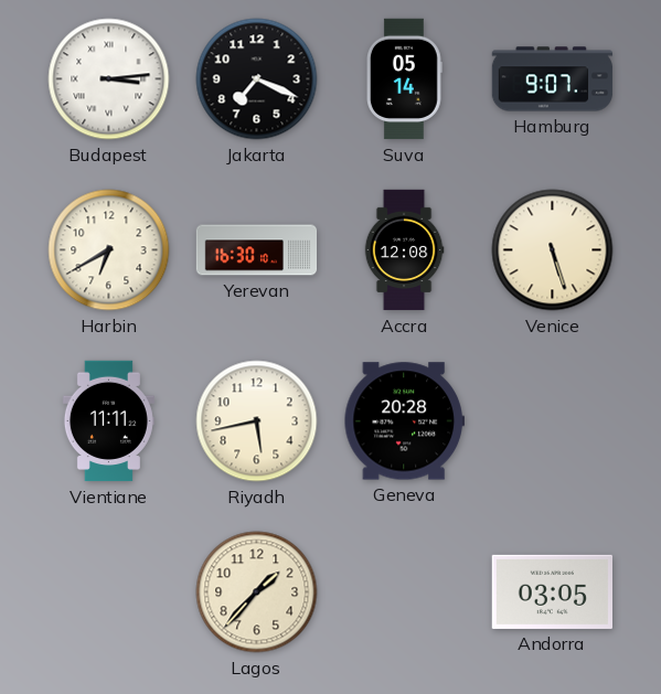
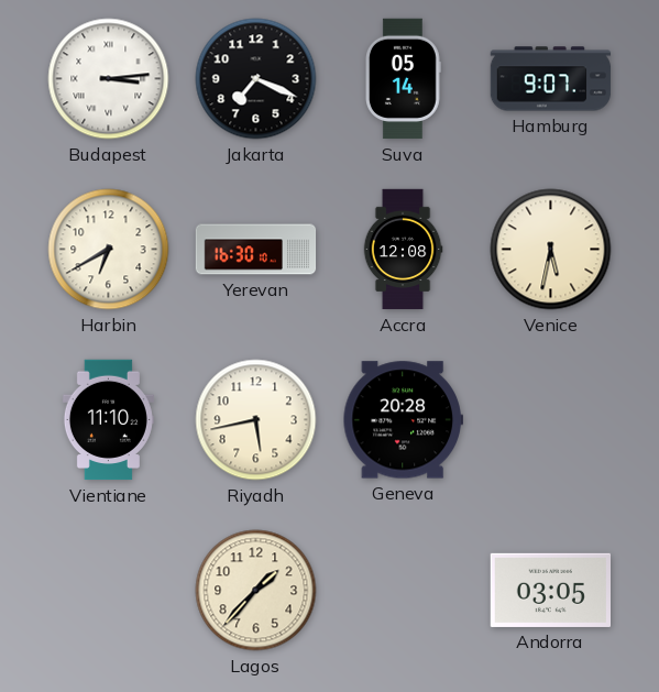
Venice: 5:27 -> 5:32 (551, 250)
Vientiane: 11:11 -> 11:10 (108, 420)
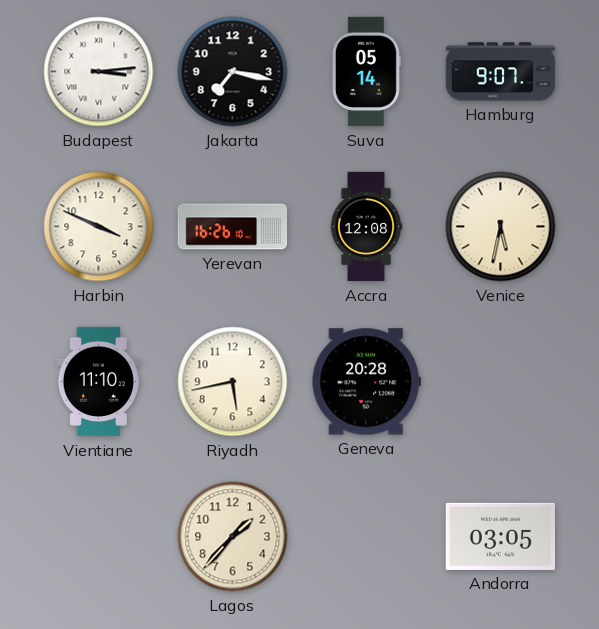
Jakarta: 7:19 -> 7:17 (233, 72)
Harbin: 6:40 -> 3:49 (99, 227)
Yerevan: 16:30 -> 16:26 (233, 227)
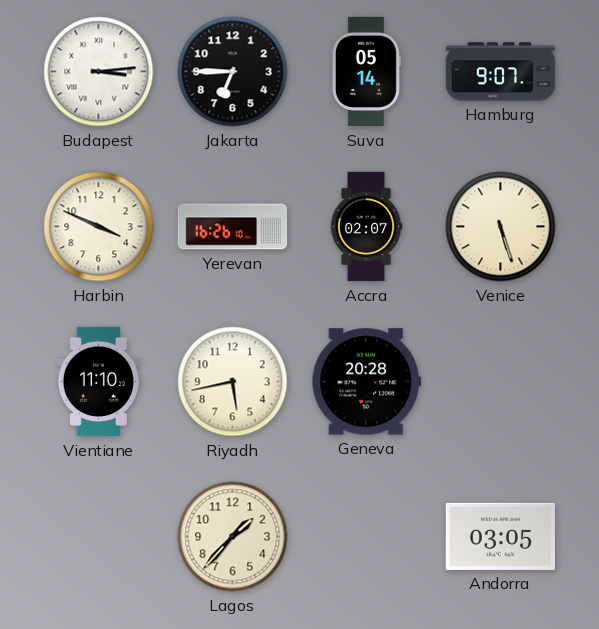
Jakarta: 7:17 -> 6:45 (233, 72)
Accra: 12:08 -> 02:07 (366, 227)
Venice: 5:32 -> 5:27 (501, 227)
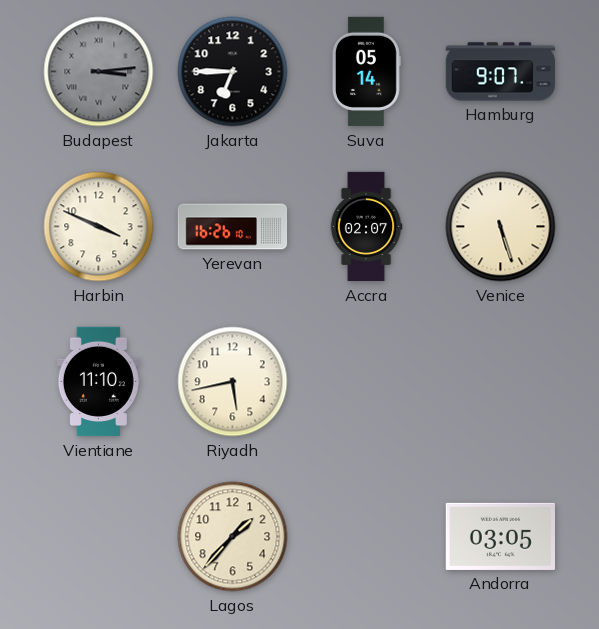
Budapest dial: white -> grey (99, 72)
Geneva: 20:28 -> none (366, 382)
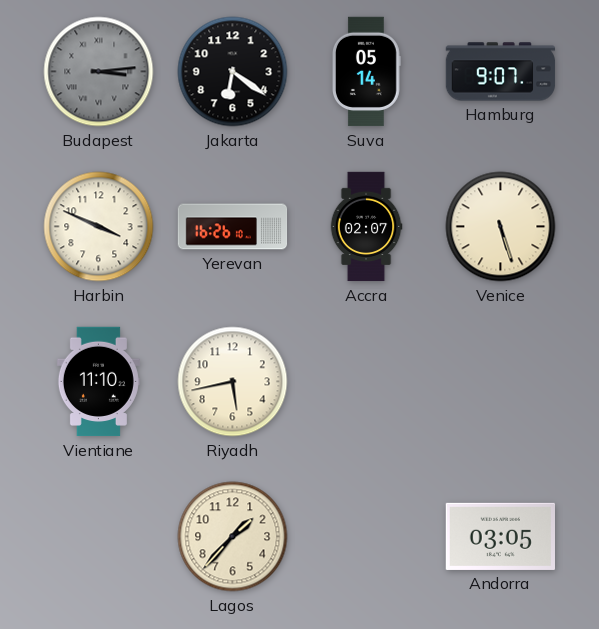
Jakarta: 6:45 -> 6:21 (233, 72)
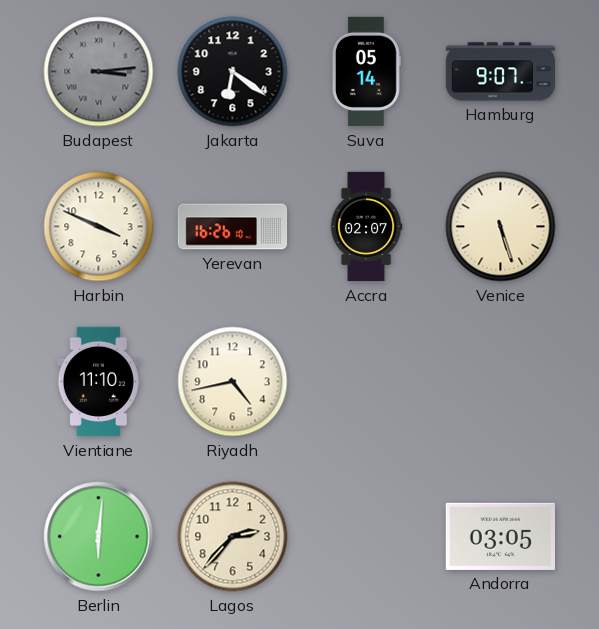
Riyadh: 5:43 -> 4:43 (233, 382)
Berlin: none -> 6:01 (99, 537)
Lagos: 1:37 -> 2:37 (233, 537)
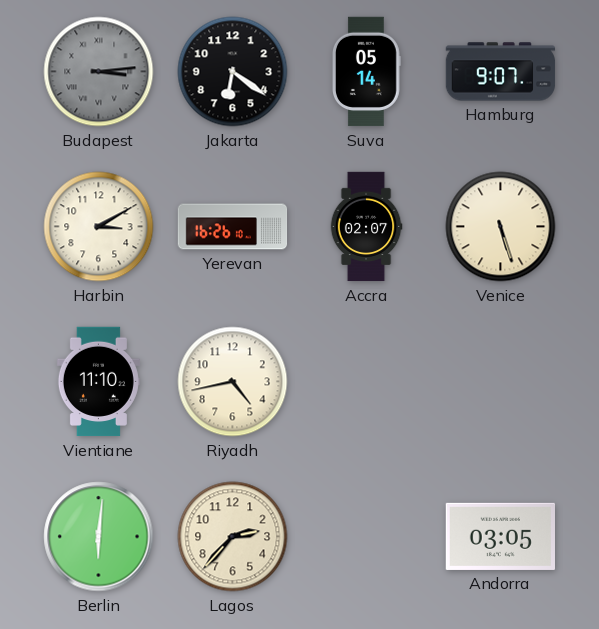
Harbin: 3:49 -> 3:10 (99, 227)
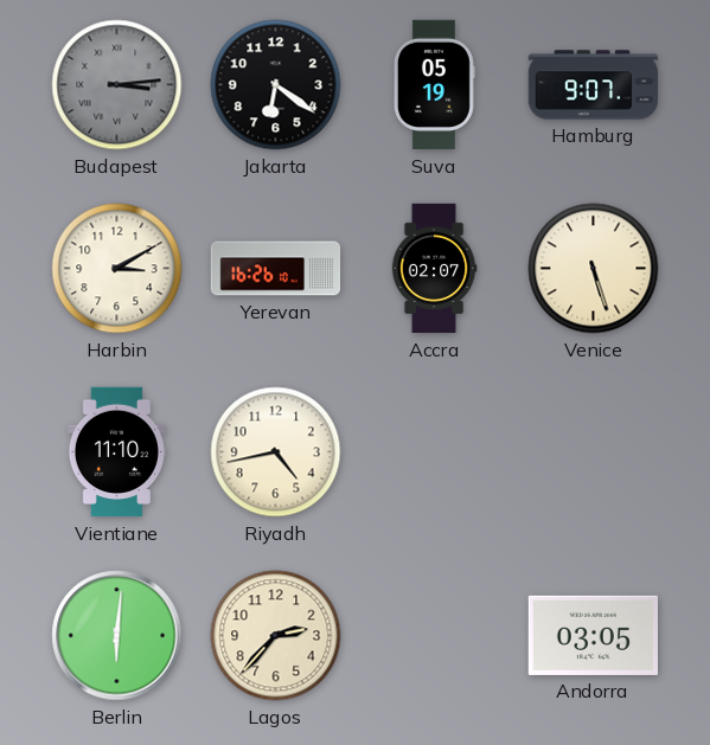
Suva: 05:14 -> 05:19 (435, 85)
